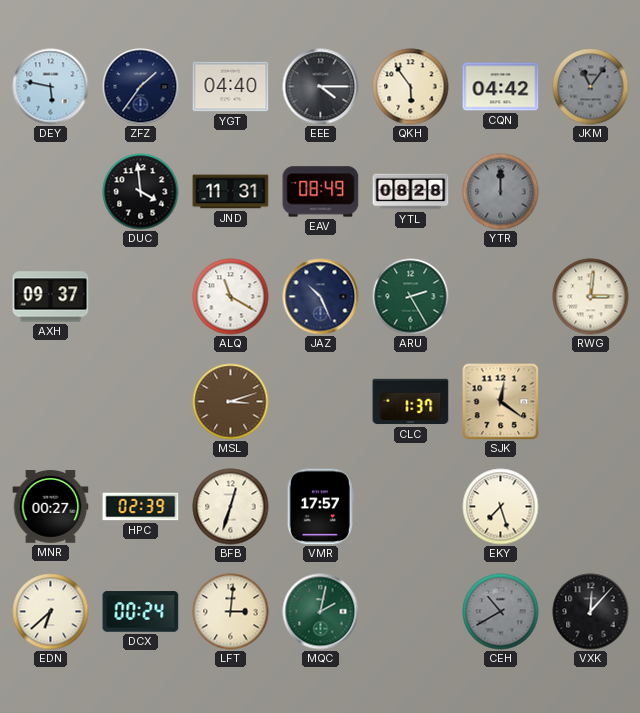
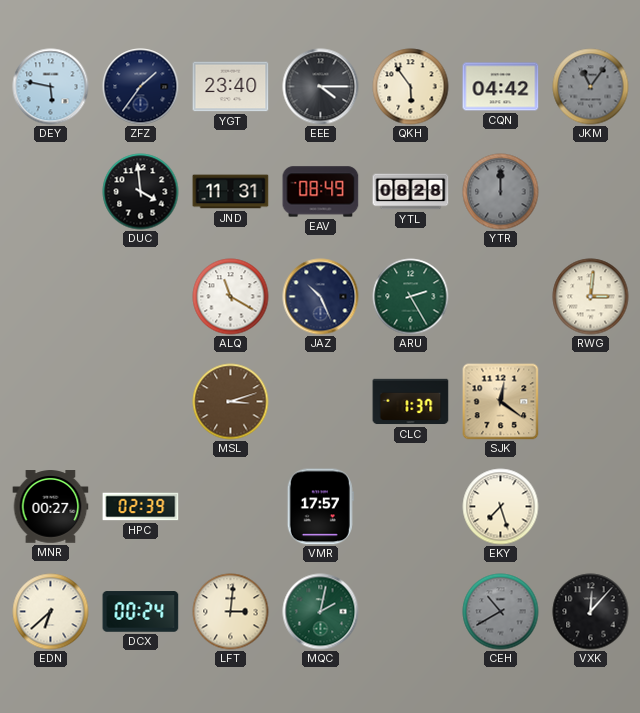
YGT: 04:40 -> 23:40 (231, 87)
AXH: 09:37 -> none (51, 297)
BFB: 12:33 -> none (231, 507)
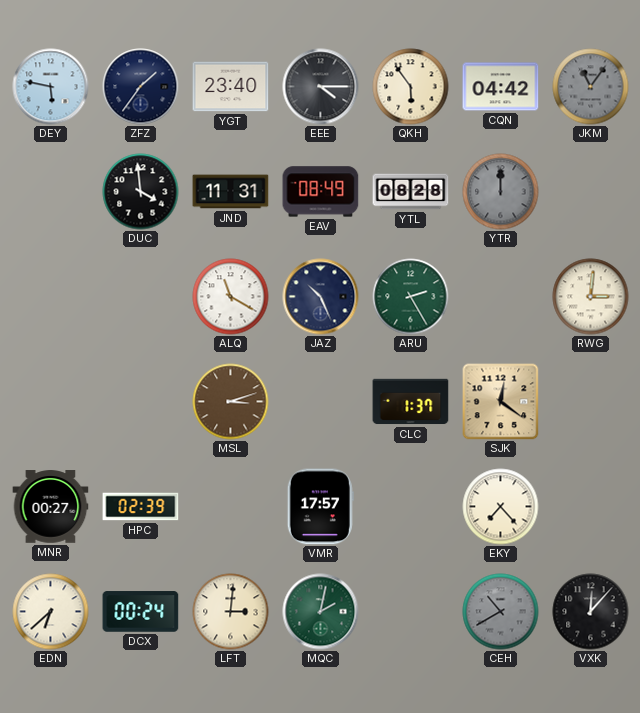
EKY: 7:27 -> 7:23 (501, 507)
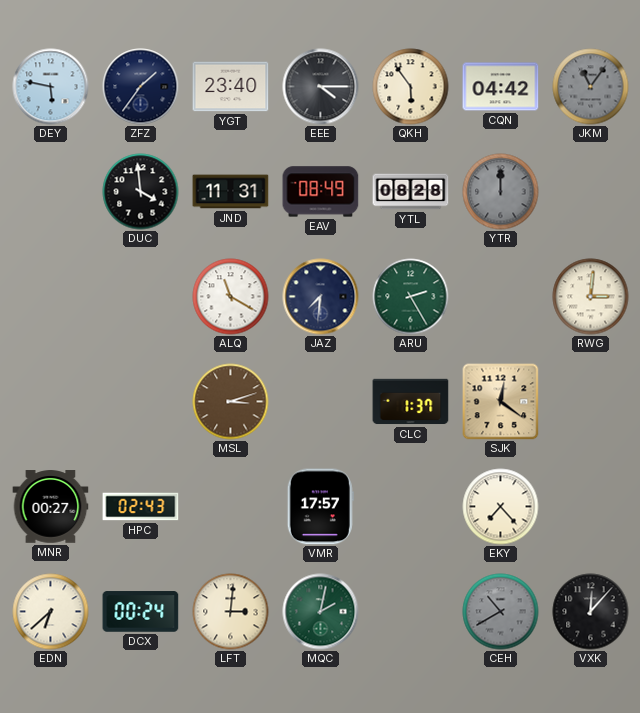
JAZ: 10:26 -> 7:31 (321, 297)
HPC: 02:39 -> 02:43 (141, 507)
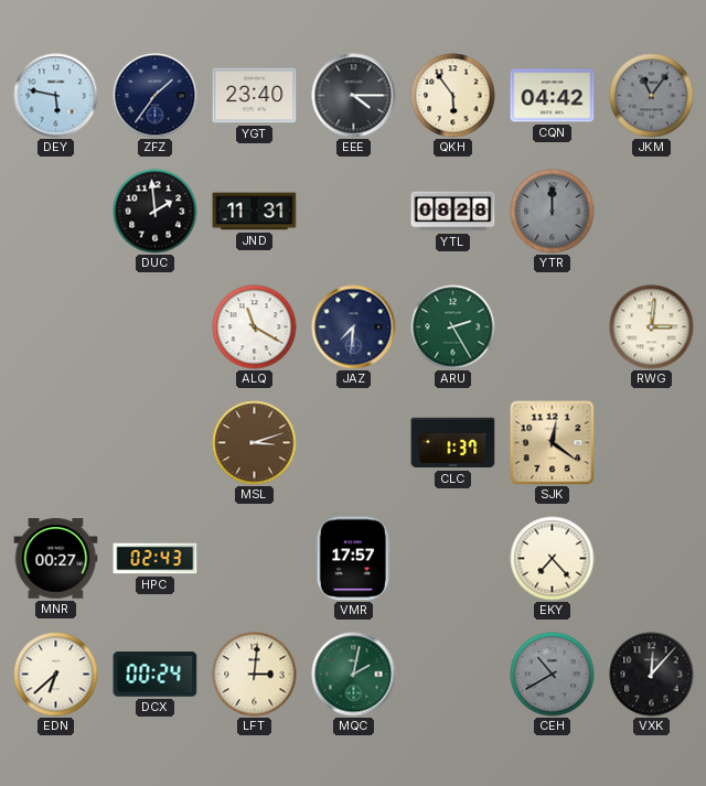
DUC: 3:59 -> 1:59 (156, 212)
EAV: 08:49 -> none (321, 192)
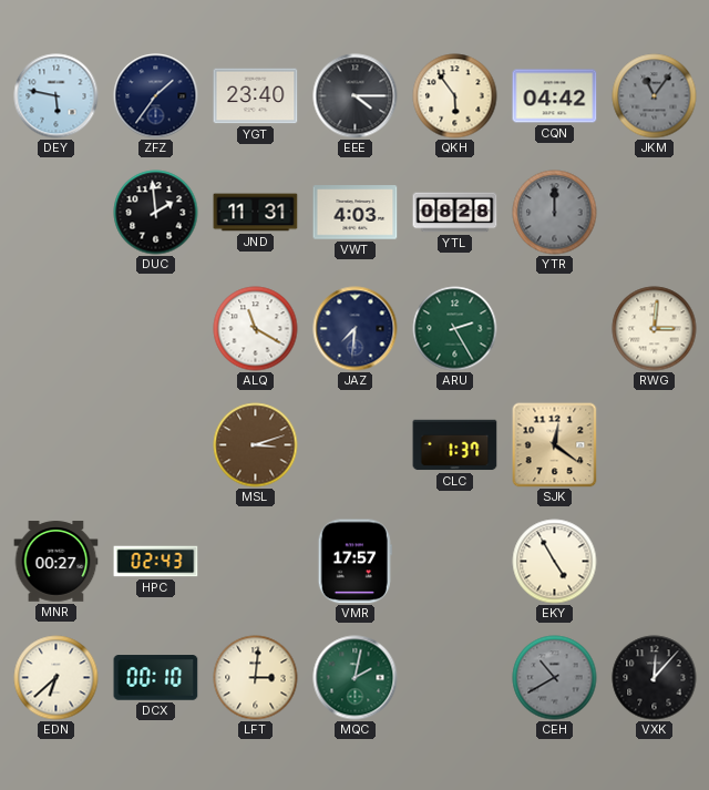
VWT: none -> 4:03 (356, 213)
EKY: 7:23 -> 4:55 (555, 562)
DCX: 00:24 -> 00:10 (156, 678)
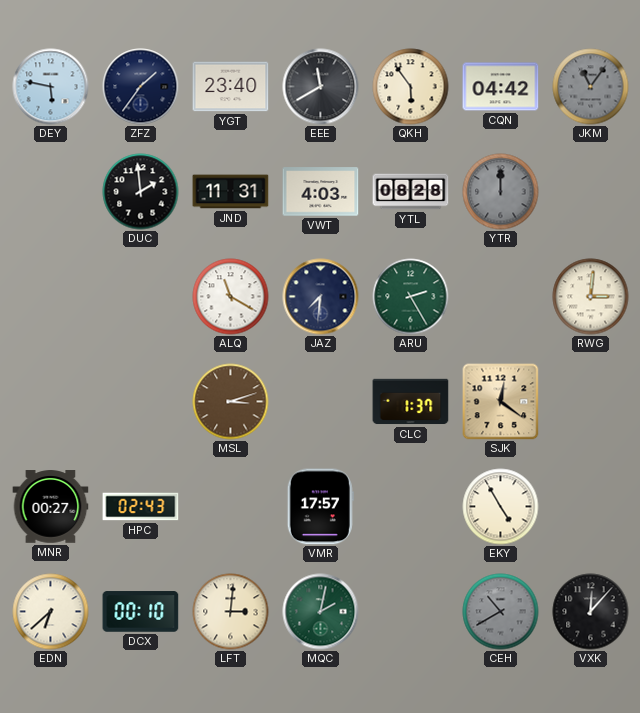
EEE: 4:15 -> 11:40 (321, 87)
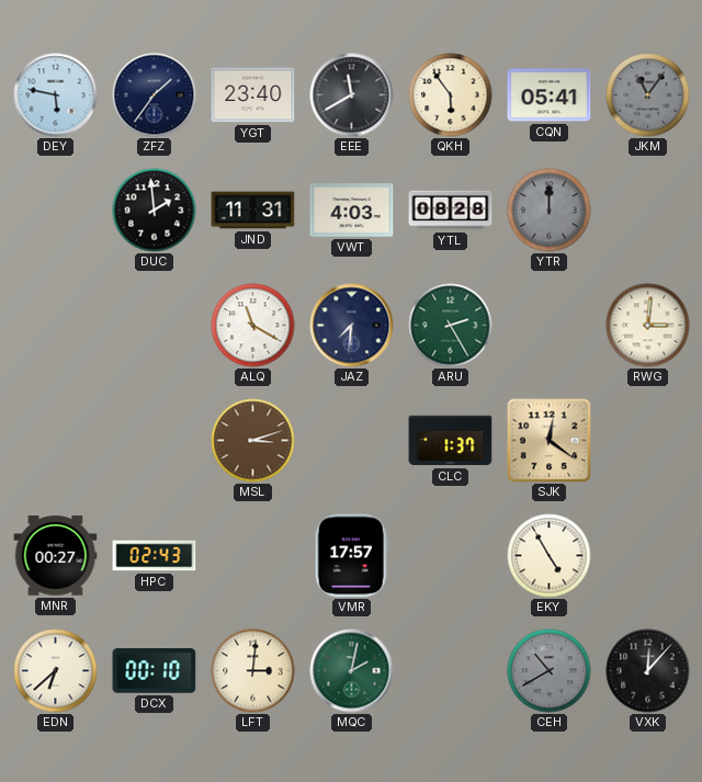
CQN: 04:42 -> 05:41 (550, 95)
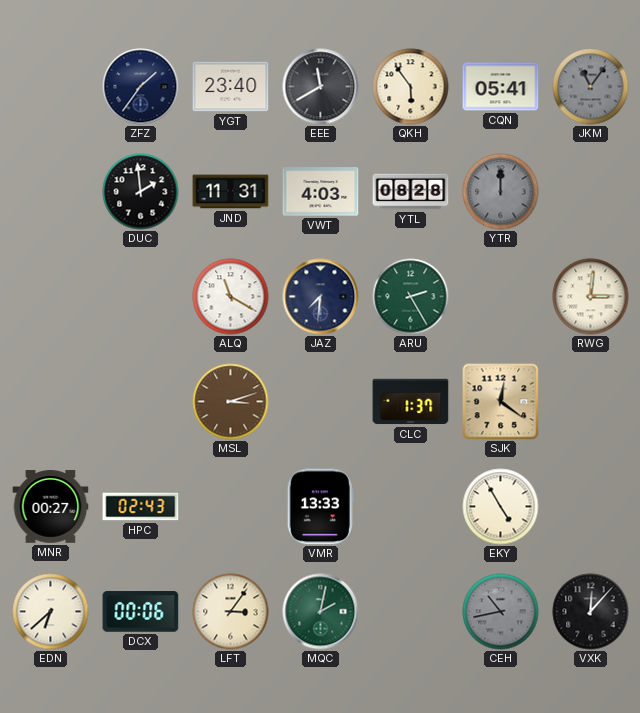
DEY: 5:47 -> none (56, 95)
VMR: 17:57 -> 13:33 (320, 507)
DCX: 00:10 -> 00:06 (141, 612)
LFT: 3:01 -> 3:06 (231, 612)
CEH: 10:40 -> 10:43 (501, 612)
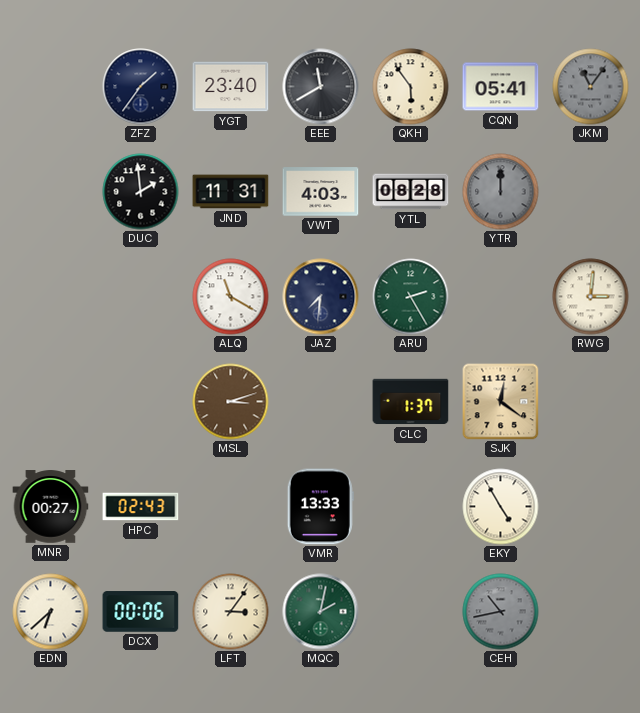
VXK: 12:07 -> none (591, 612)
